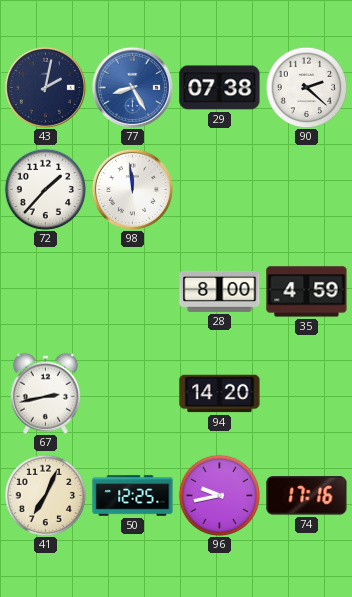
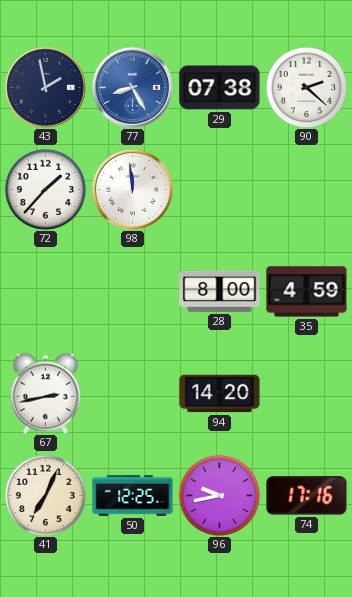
43: 2:02 -> 1:58 (45, 87)
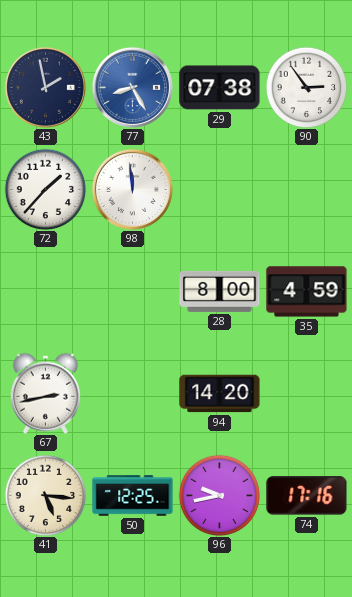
90: 2:22 -> 2:54 (306, 87)
41: 7:04 -> 5:16 (45, 495)
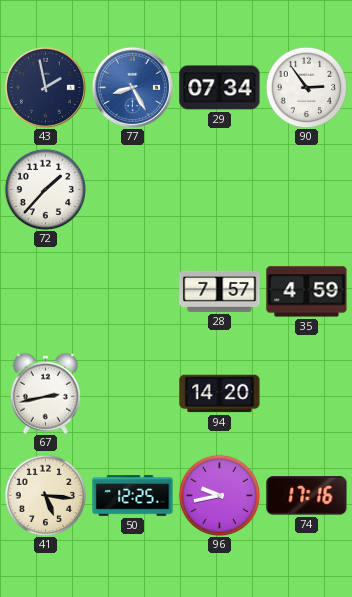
29: 07:38 -> 07:34 (220, 88)
98: 11:59 -> none (132, 189)
28: 8:00 -> 7:57 (220, 291)
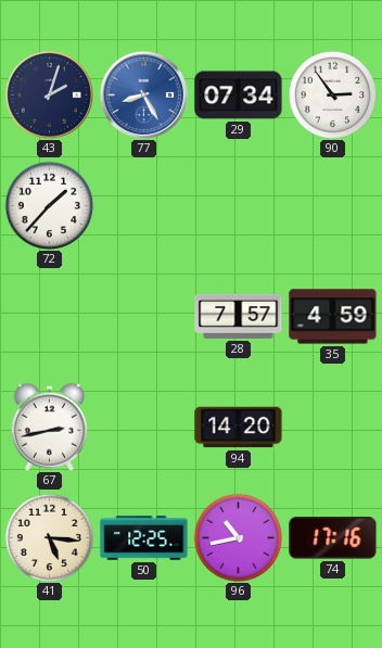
43: 1:58 -> 2:03 (49, 94)
96: 9:43 -> 10:43 (238, 537)
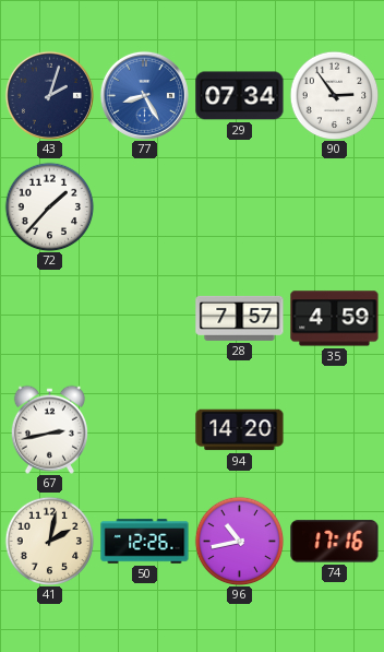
41: 5:16 -> 2:02 (49, 541)
50: 12:25 -> 12:26 (145, 542)
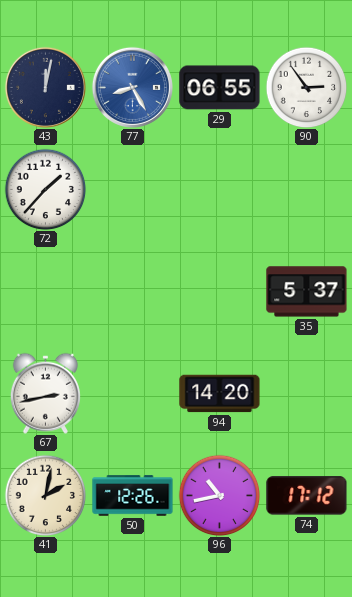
43: 2:03 -> 12:02 (45, 87)
29: 07:34 -> 06:55 (220, 88)
28: 7:57 -> none (240, 318)
35: 4:59 -> 5:37 (307, 292)
74: 17:16 -> 17:12 (307, 496)
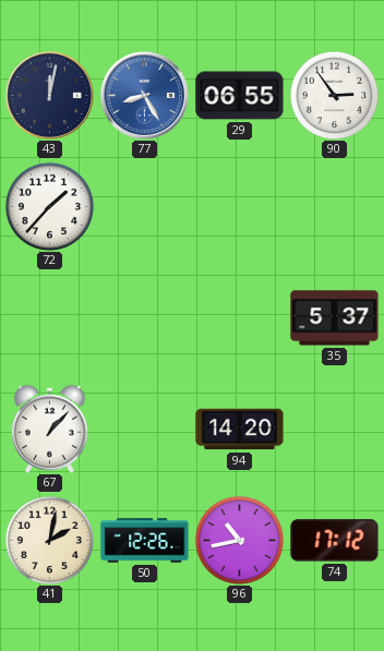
67: 2:43 -> 1:07 (49, 429)
